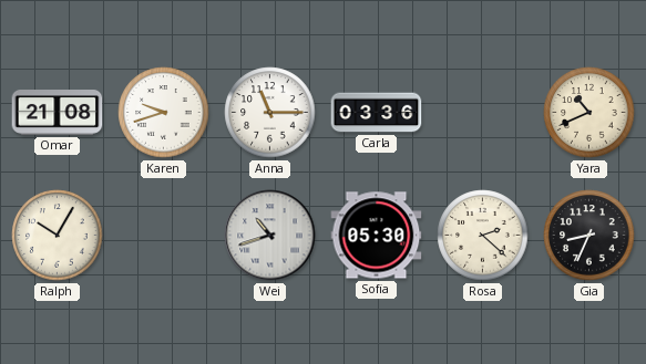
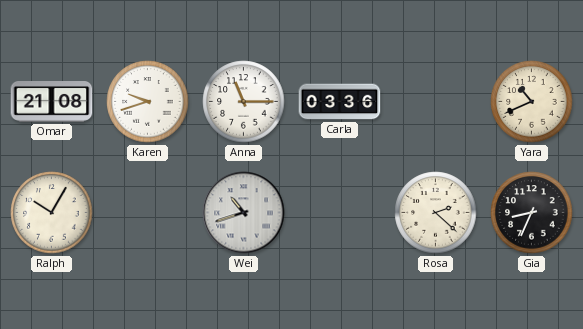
Sofia: 05:30 -> none (377, 236)
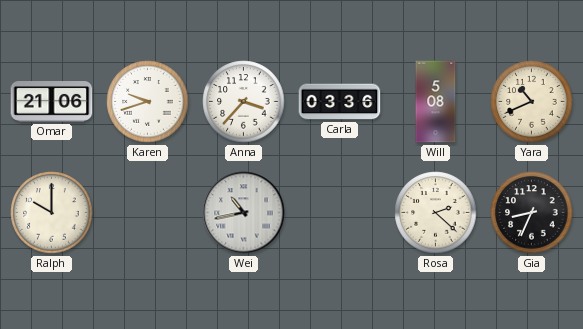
Omar: 21:08 -> 21:06 (52, 102)
Anna: 11:15 -> 3:37 (244, 102)
Will: none -> 5:08 (436, 102)
Ralph: 10:05 -> 10:00 (52, 213)
Wei: 10:42 -> 10:43 (244, 213)
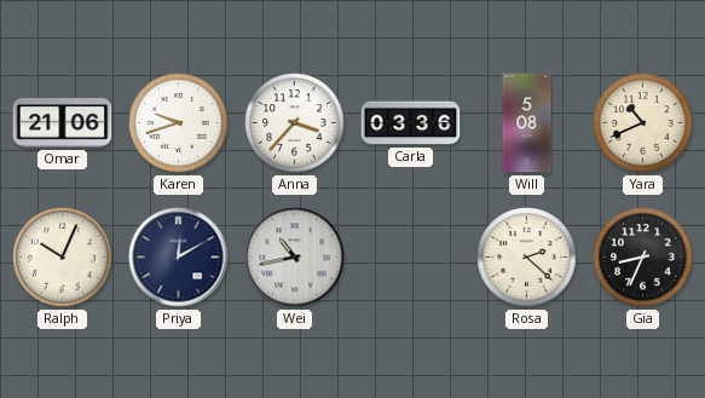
Ralph: 10:00 -> 10:04 (63, 258)
Priya: none -> 12:10 (179, 258)
